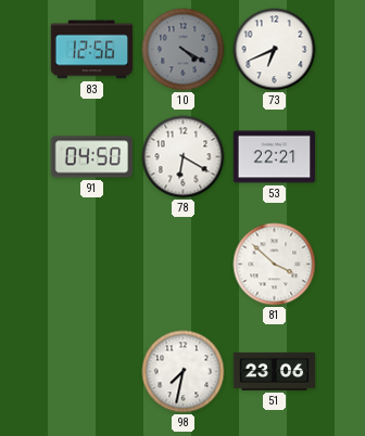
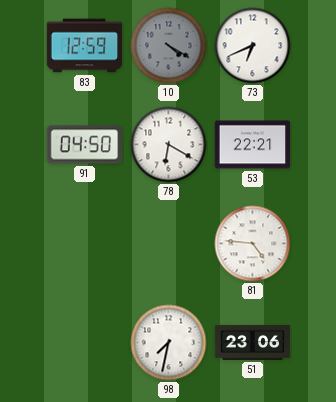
83: 12:56 -> 12:59 (85, 46)
81: 3:52 -> 4:46 (253, 244)
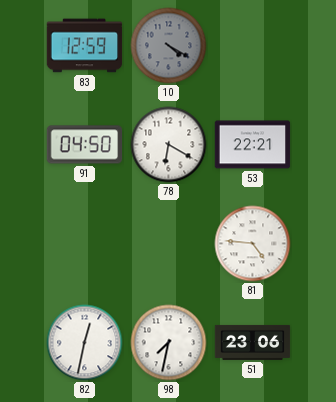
73: 6:41 -> none (253, 46)
82: none -> 12:32 (85, 343)
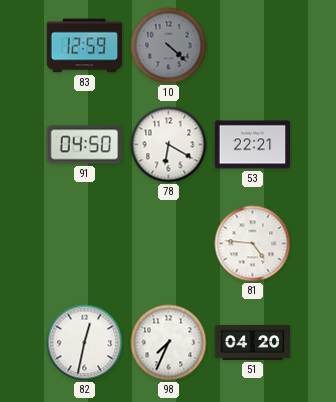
10: 4:20 -> 4:22 (169, 46)
98: 7:32 -> 7:34 (169, 343)
51: 23:06 -> 04:20 (253, 342)
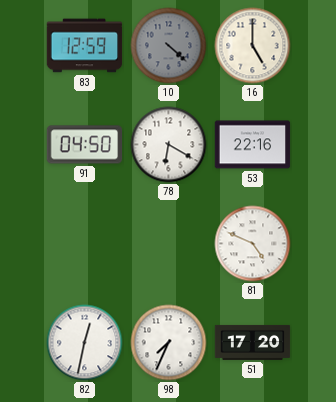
16: none -> 5:00 (253, 46)
53: 22:21 -> 22:16 (253, 145)
81: 4:46 -> 4:49 (253, 244)
51: 04:20 -> 17:20 (253, 342)
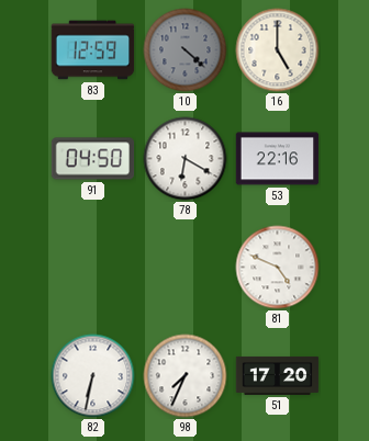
82: 12:32 -> 6:32 (93, 376)
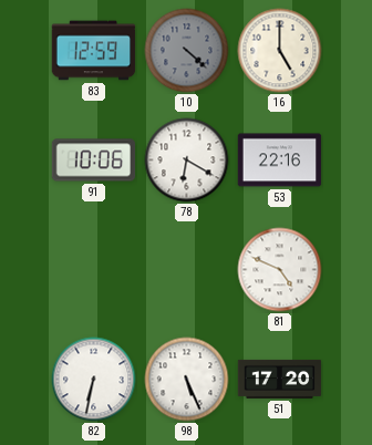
91: 04:50 -> 10:06 (94, 161)
98: 7:34 -> 5:26 (187, 380)
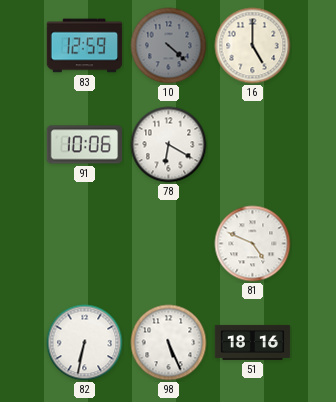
53: 22:16 -> none (280, 161)
51: 17:20 -> 18:16 (253, 342)
